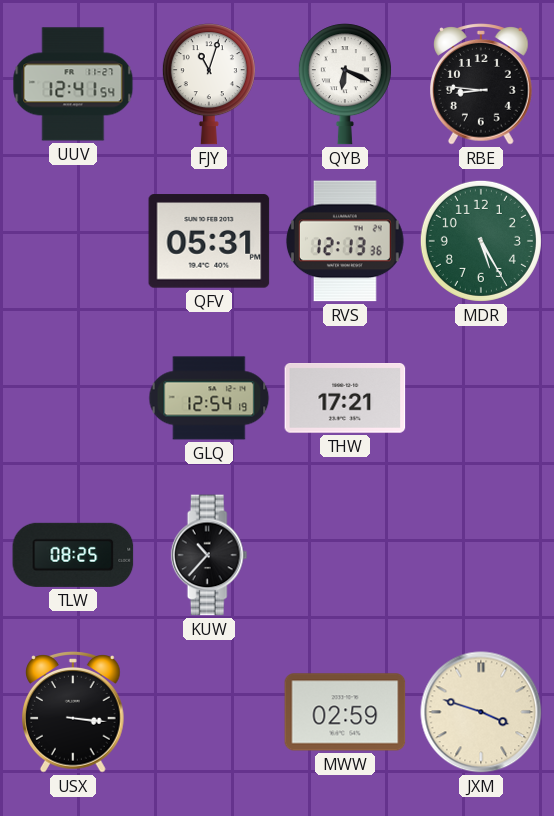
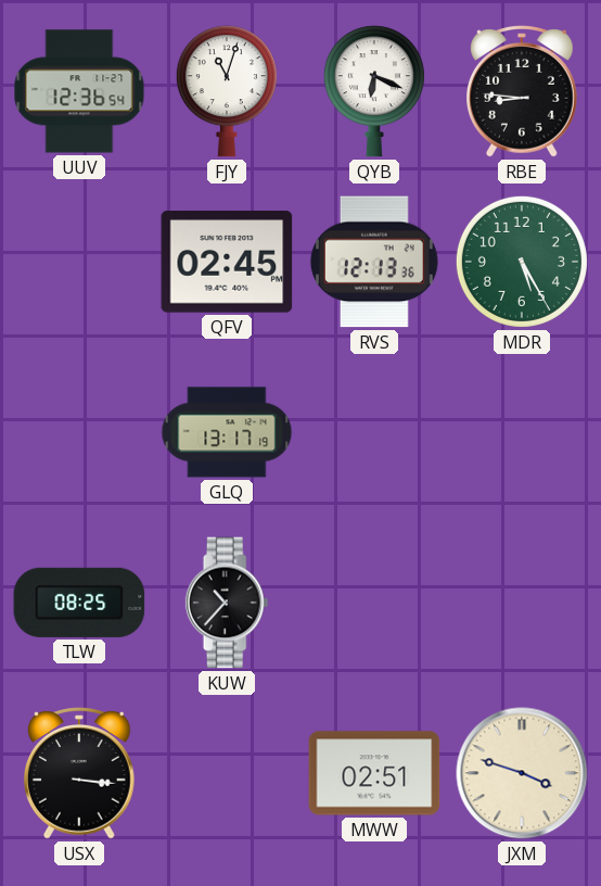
UUV: 12:41 -> 12:36 (79, 91)
QFV: 05:31 -> 02:45 (227, 262)
GLQ: 12:54 -> 13:17 (227, 432)
THW: 17:21 -> none (345, 399)
MWW: 02:59 -> 02:51 (374, 773)
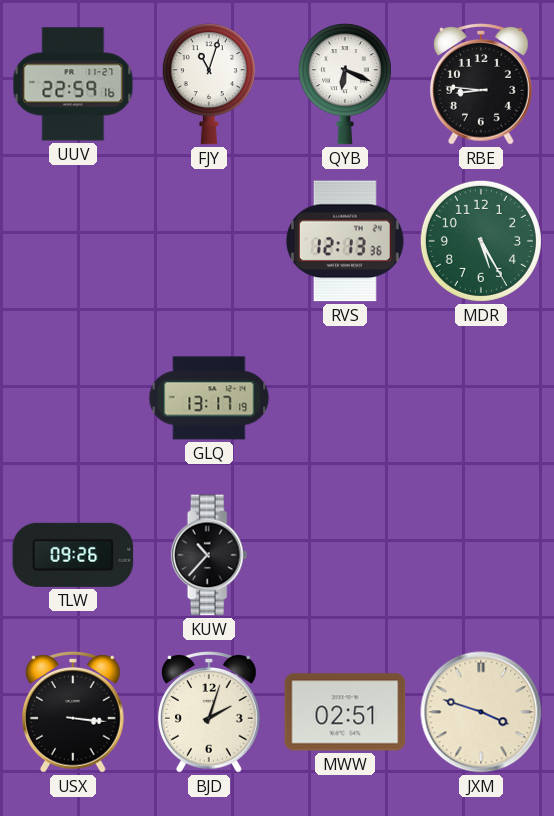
UUV: 12:36 -> 22:59 (73, 84)
QFV: 02:45 -> none (227, 262)
TLW: 08:25 -> 09:26 (73, 555)
BJD: none -> 2:03 (210, 712)
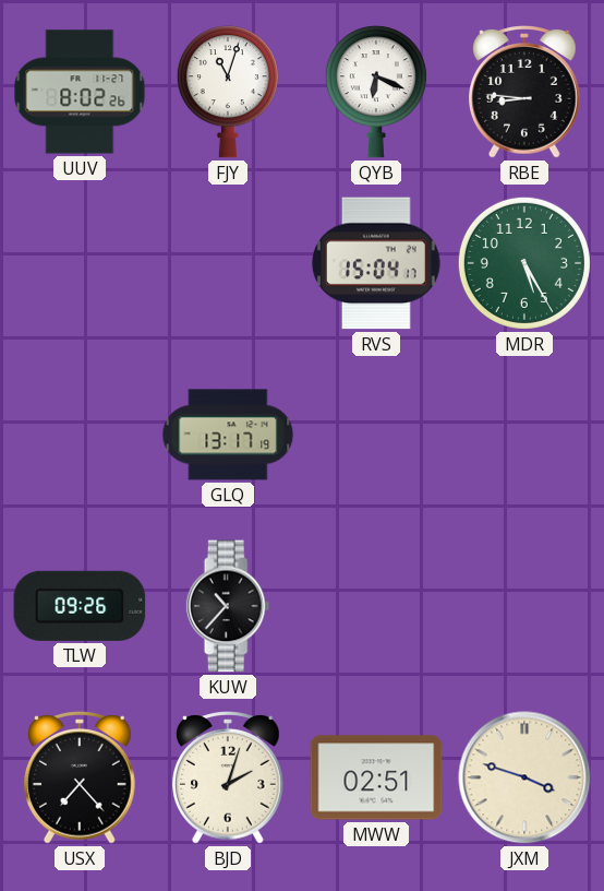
UUV: 22:59 -> 8:02 (80, 92)
RVS: 12:13 -> 15:04 (376, 263)
USX: 3:16 -> 7:23 (81, 777)
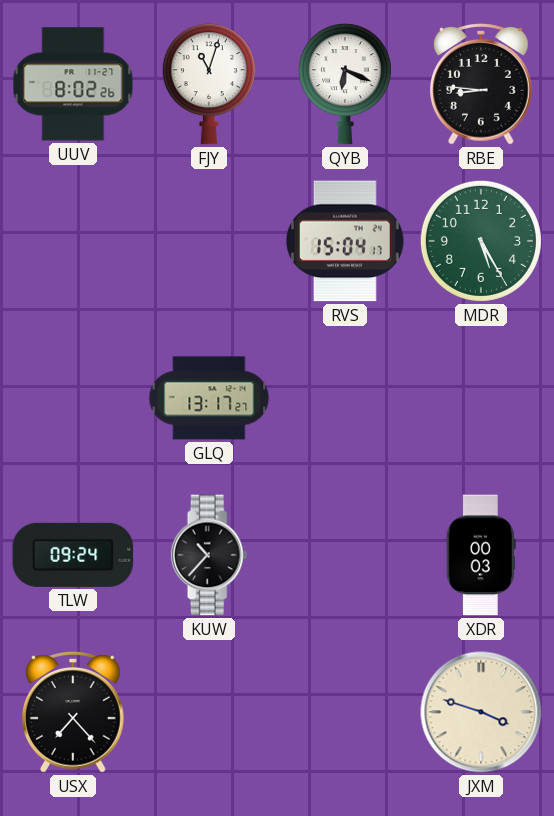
GLQ: 13:17:19 -> 13:17:27 (209, 398)
TLW: 09:26 -> 09:24 (73, 555)
XDR: none -> 00:03 (481, 555)
BJD: 2:03 -> none (229, 777)
MWW: 02:51 -> none (376, 777)
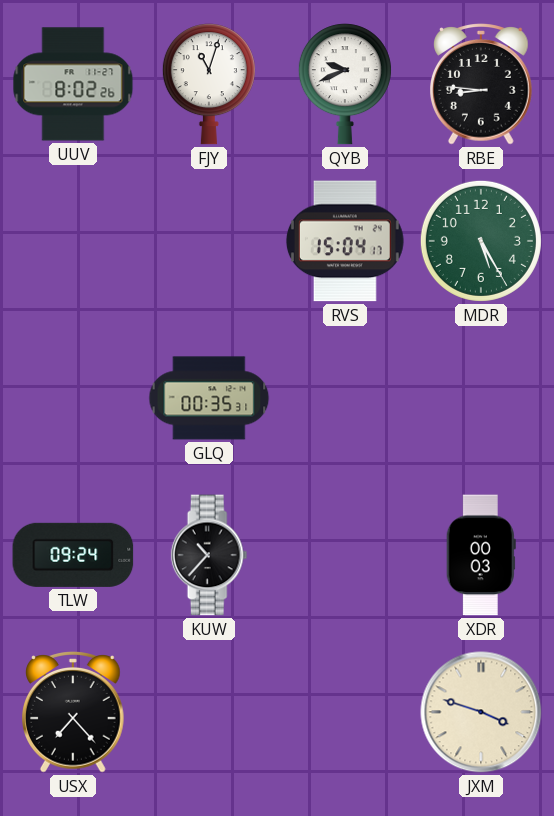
QYB: 6:19 -> 9:41 (345, 84)
GLQ: 13:17 -> 00:35 (209, 398)
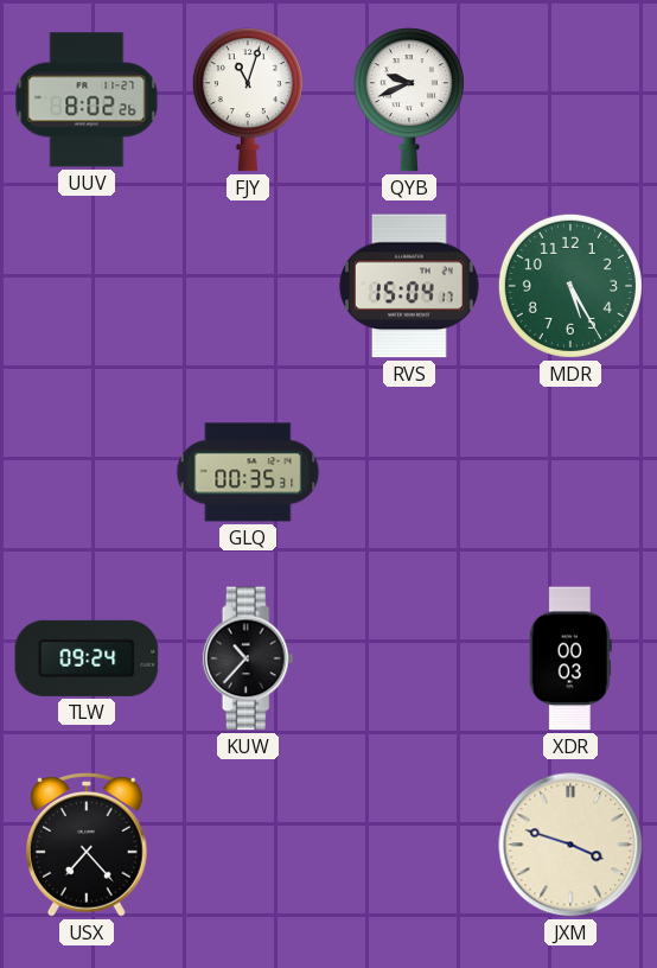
RBE: 8:46 -> none (482, 84)
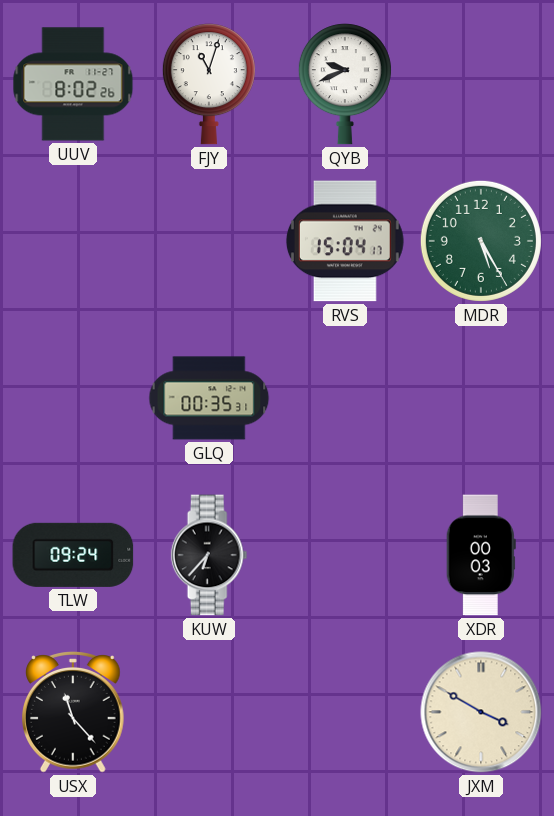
KUW: 10:37 -> 6:37 (209, 555)
USX: 7:23 -> 11:23 (74, 712)
JXM: 3:48 -> 3:50 (481, 712)
